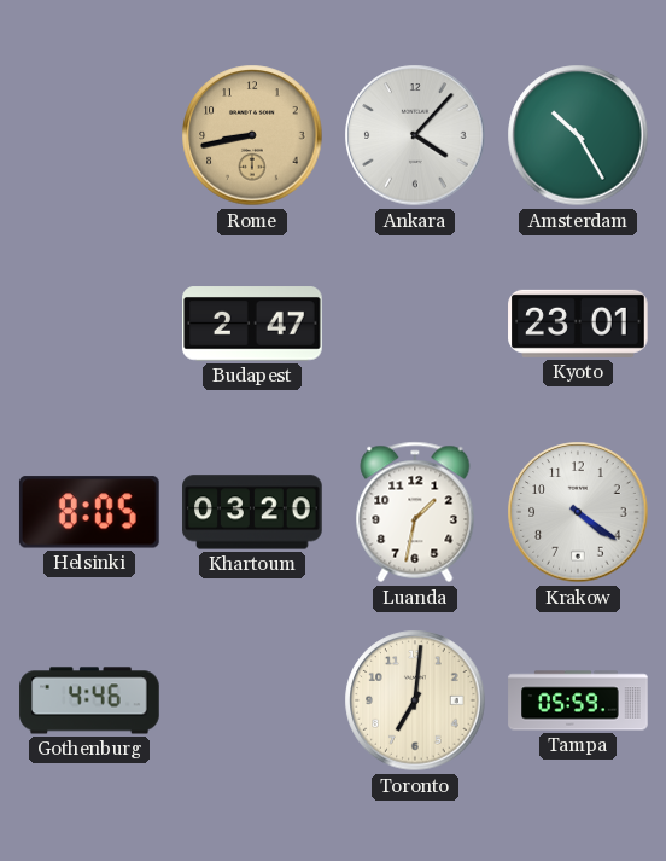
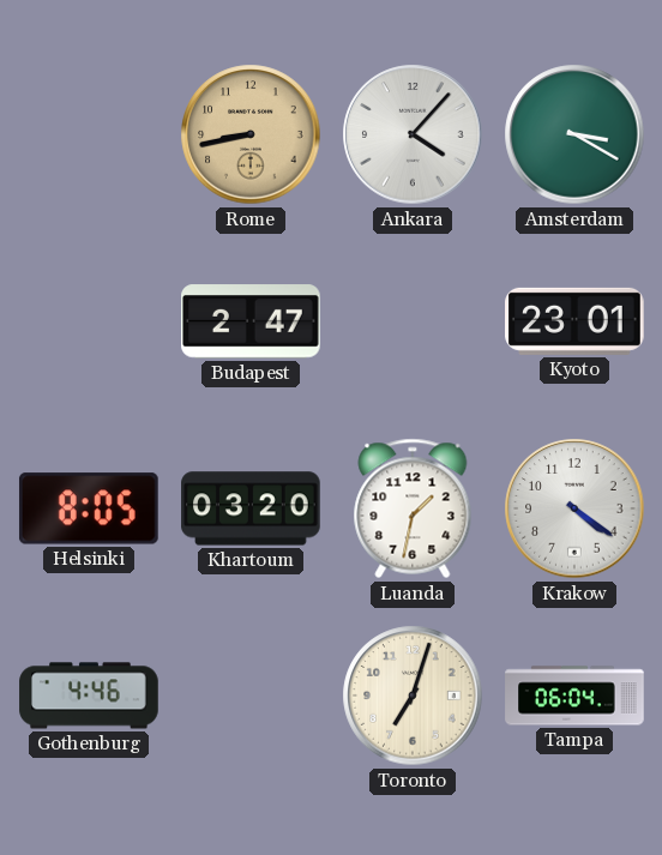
Amsterdam: 10:25 -> 3:20 (574, 134)
Toronto: 7:01 -> 7:03 (413, 696)
Tampa: 05:59 -> 06:04 (574, 696)
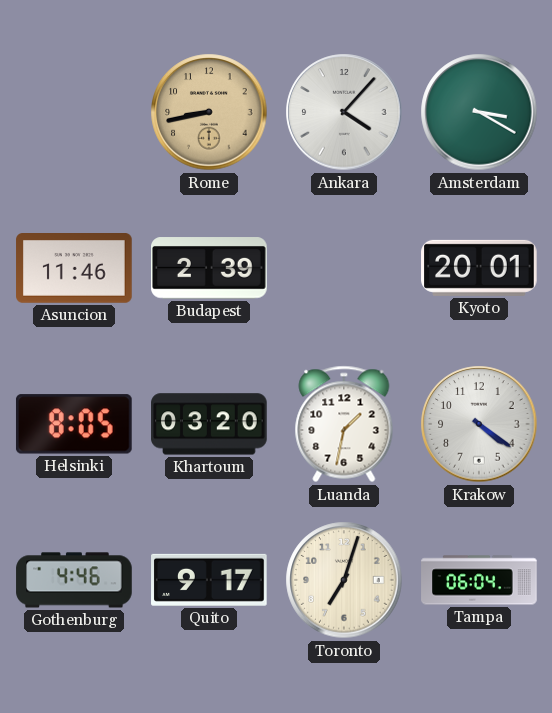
Asuncion: none -> 11:46 (74, 268)
Budapest: 2:47 -> 2:39 (210, 268)
Kyoto: 23:01 -> 20:01 (479, 268)
Quito: none -> 9:17 (209, 580)
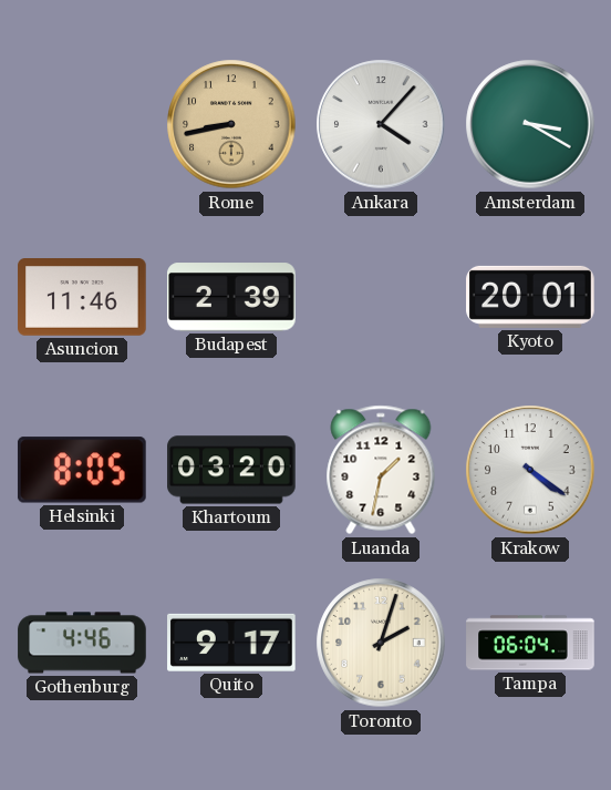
Toronto: 7:03 -> 2:03 (381, 643)
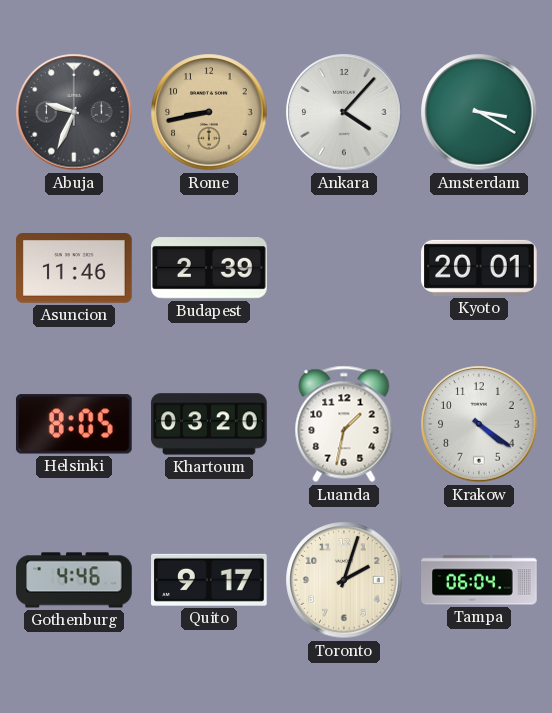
Abuja: none -> 9:34 (74, 112)
